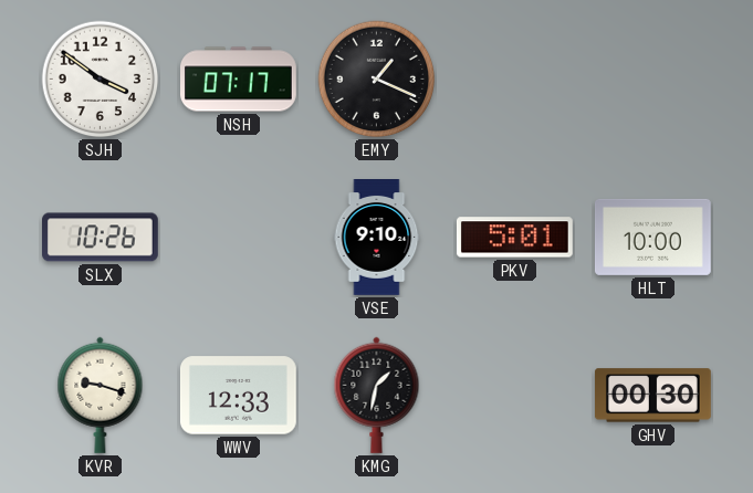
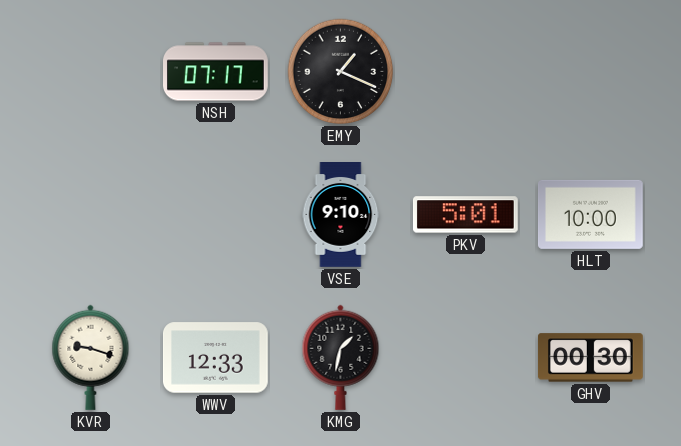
SJH: 3:51 -> none (101, 80)
SLX: 10:26 -> none (101, 238)
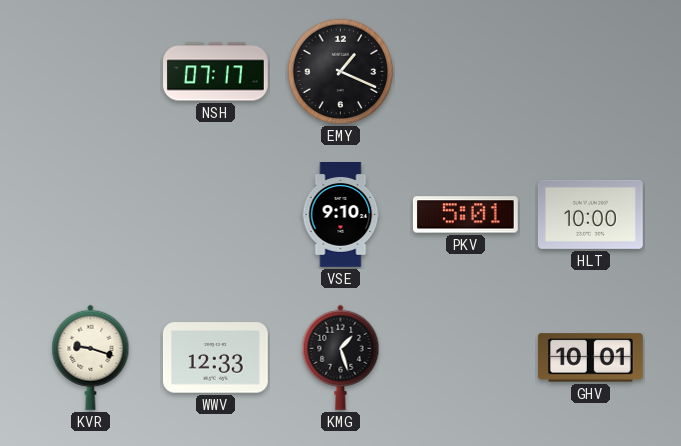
KMG: 1:32 -> 1:27 (341, 357)
GHV: 00:30 -> 10:01 (590, 358)
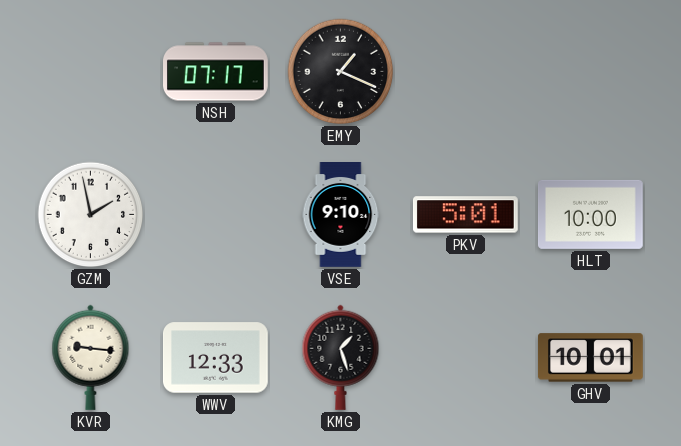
GZM: none -> 1:58 (91, 215)
KVR: 9:18 -> 9:16 (91, 357)
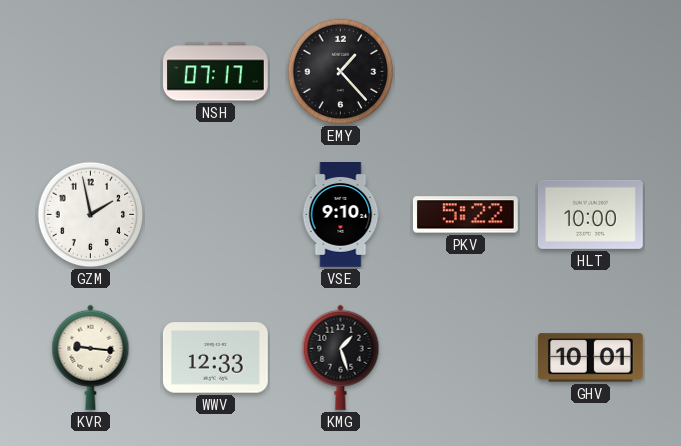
EMY: 1:19 -> 1:23 (341, 72)
PKV: 5:01 -> 5:22 (465, 215)
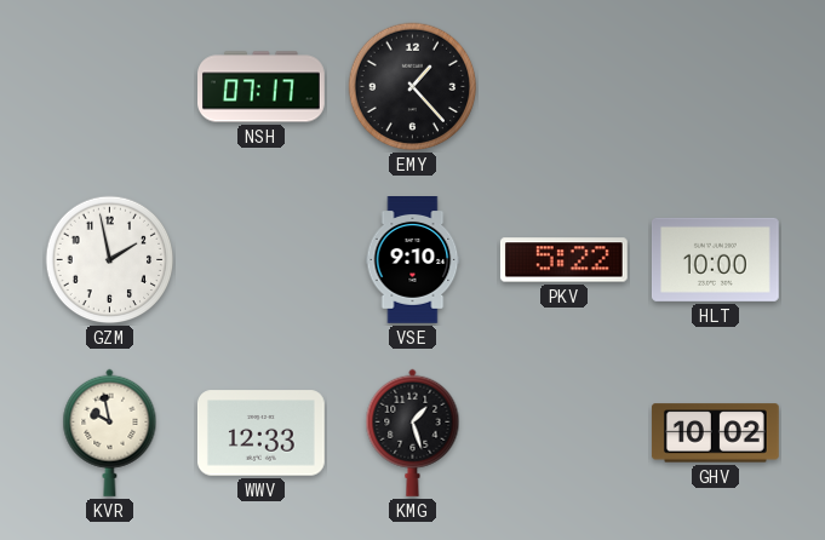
KVR: 9:16 -> 9:58 (110, 432)
GHV: 10:01 -> 10:02 (715, 433)
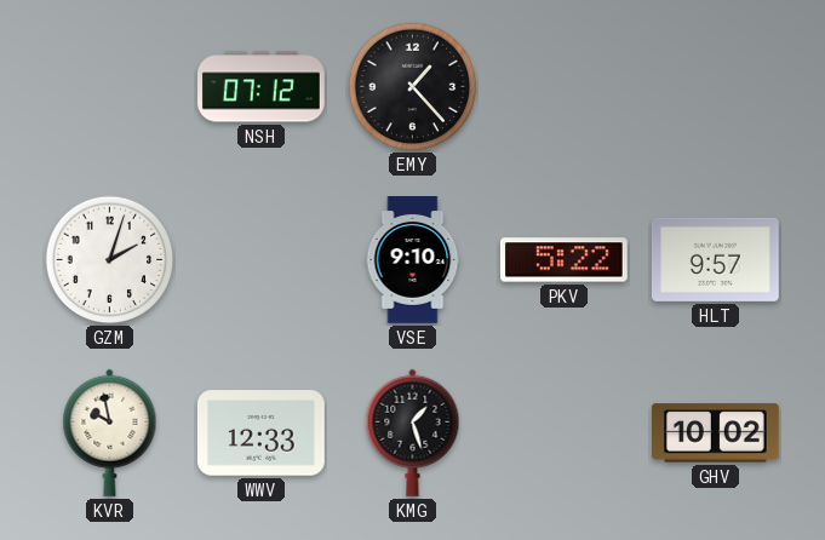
NSH: 07:17 -> 07:12 (262, 87)
GZM: 1:58 -> 2:03 (110, 260)
HLT: 10:00 -> 9:57 (715, 259)
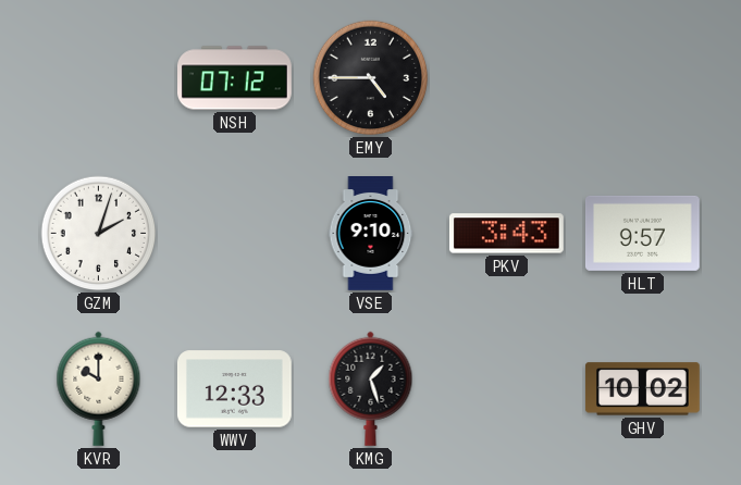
EMY: 1:23 -> 4:45 (371, 78)
PKV: 5:22 -> 3:43 (506, 234)
KVR: 9:58 -> 10:00 (99, 388)
